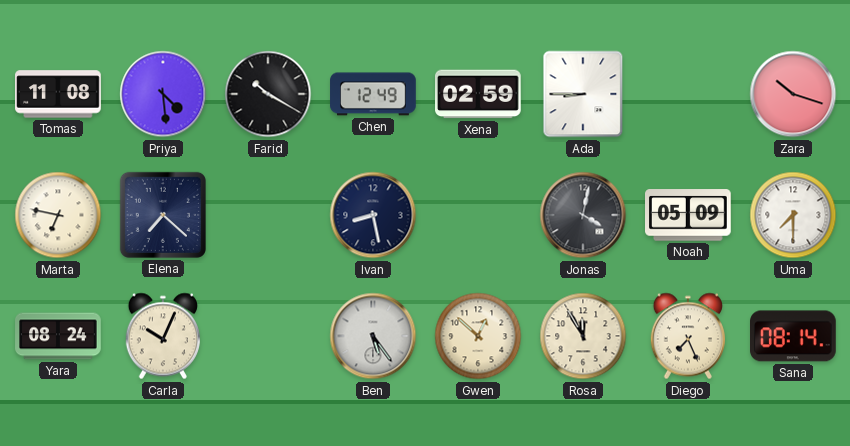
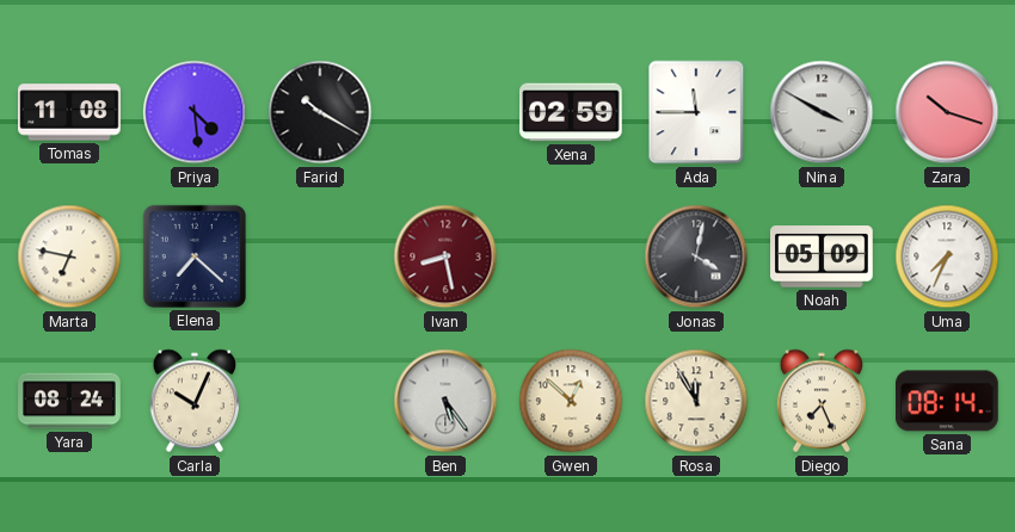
Chen: 12:49 -> none (373, 94)
Ada: 8:45 -> 11:45 (696, 112)
Nina: none -> 3:50 (822, 112)
Ivan dial: navy -> burgundy (445, 256)
Uma: 7:30 -> 7:34 (947, 256)
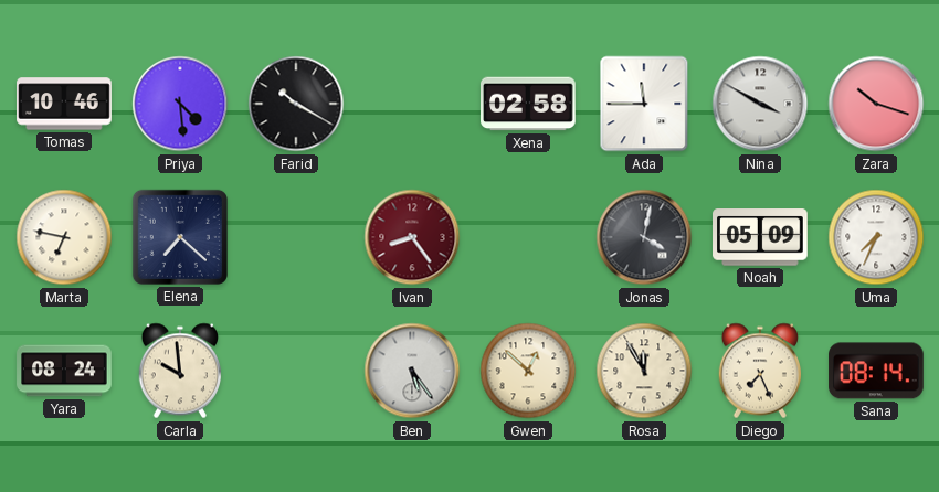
Tomas: 11:08 -> 10:46 (64, 104)
Xena: 02:59 -> 02:58 (529, 104)
Ivan: 8:28 -> 8:24 (412, 237)
Carla: 10:04 -> 9:59 (179, 371)
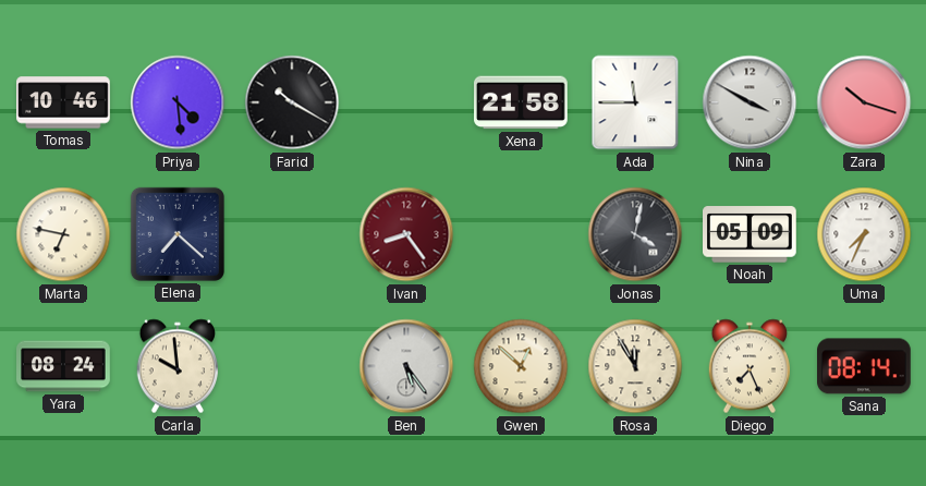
Xena: 02:58 -> 21:58 (522, 102)
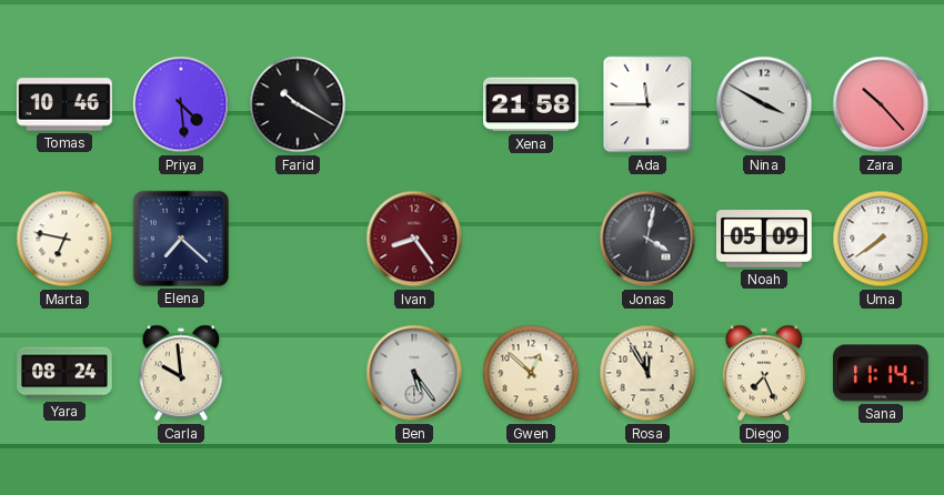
Zara: 10:18 -> 10:23 (881, 104)
Uma: 7:34 -> 7:39 (881, 239)
Sana: 08:14 -> 11:14 (882, 373)
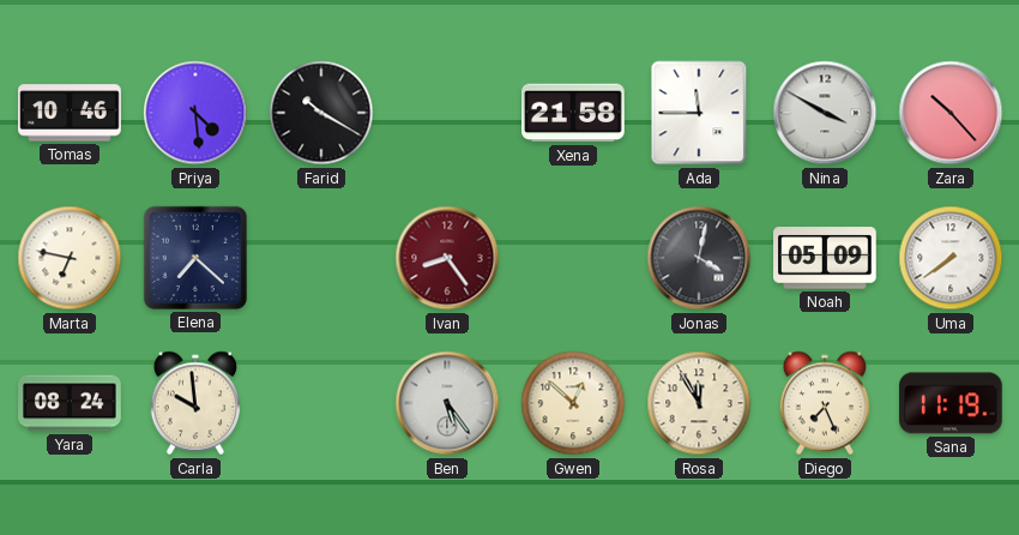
Sana: 11:14 -> 11:19 (952, 403)
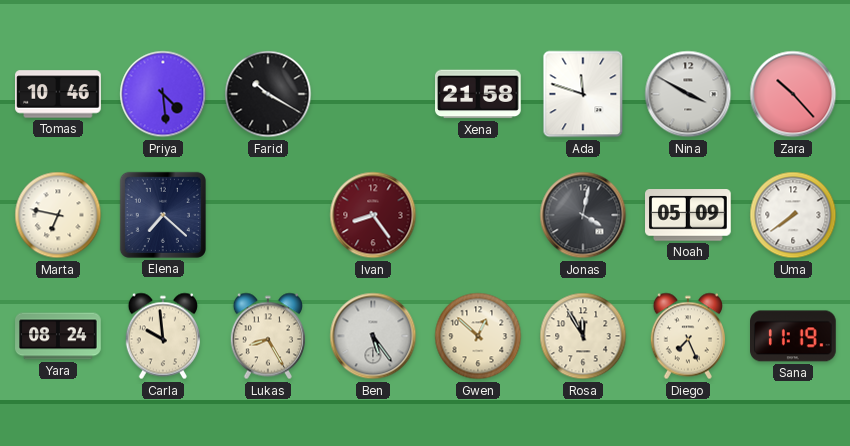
Ada: 11:45 -> 11:48 (583, 94)
Lukas: none -> 8:25 (267, 336)
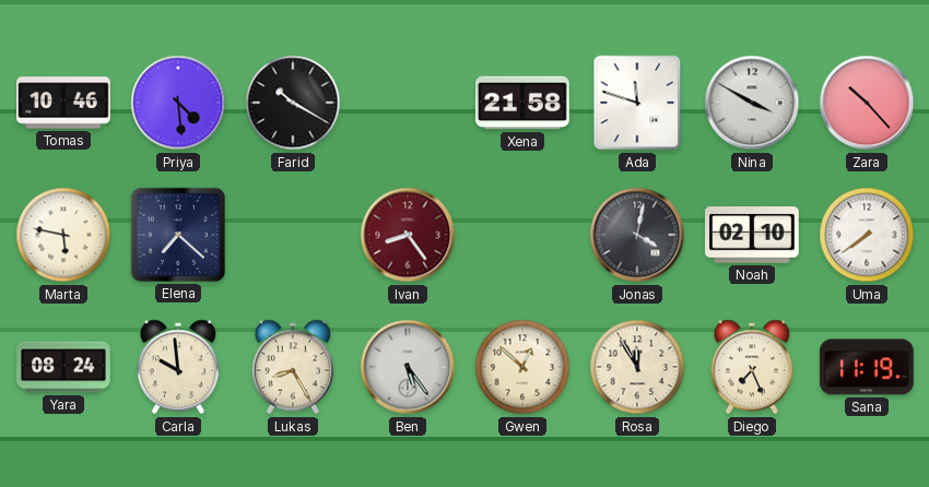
Marta: 6:47 -> 5:47 (63, 235)
Noah: 05:09 -> 02:10 (753, 235)
